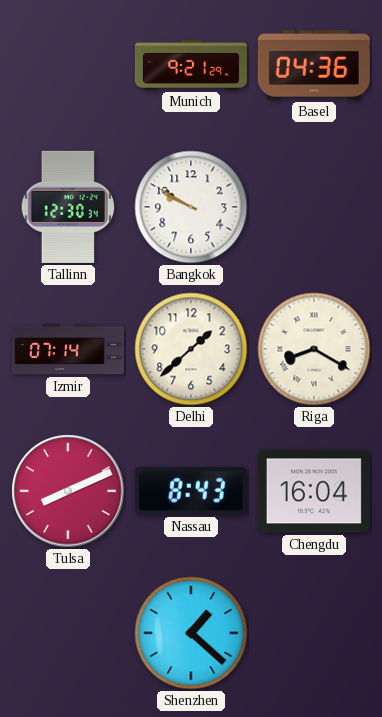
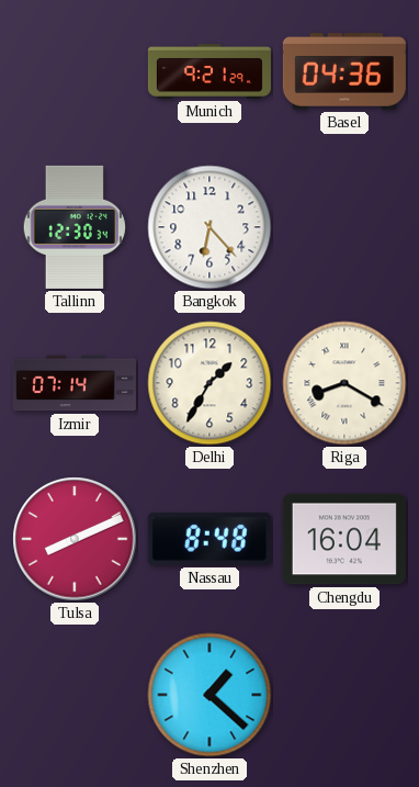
Bangkok: 9:50 -> 6:23 (209, 227)
Delhi: 1:38 -> 1:35 (209, 383)
Nassau: 8:43 -> 8:48 (209, 539)
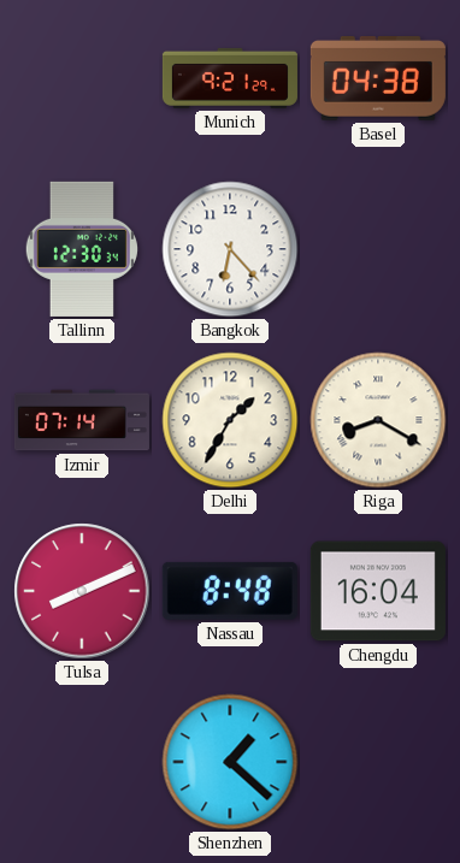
Basel: 04:36 -> 04:38 (378, 79)
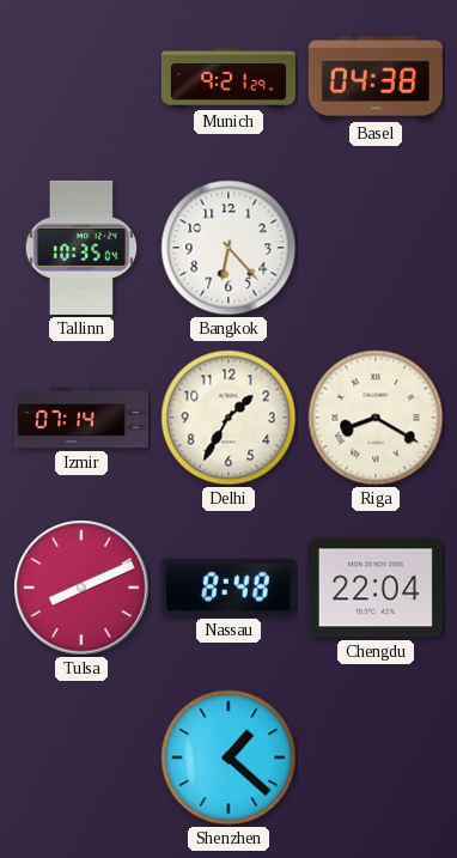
Tallinn: 12:30 -> 10:35 (81, 248)
Chengdu: 16:04 -> 22:04 (376, 588)
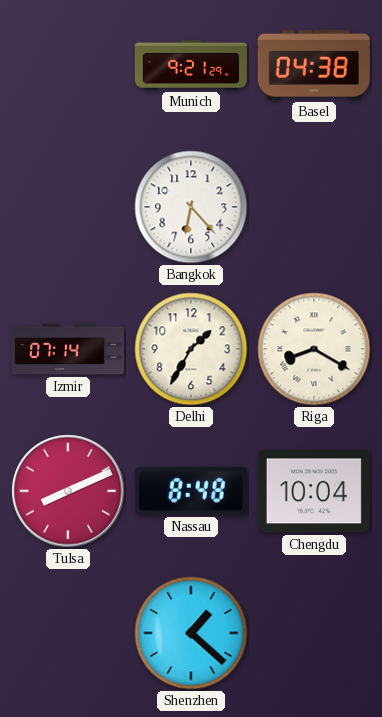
Tallinn: 10:35 -> none (81, 248)
Chengdu: 22:04 -> 10:04 (314, 491)
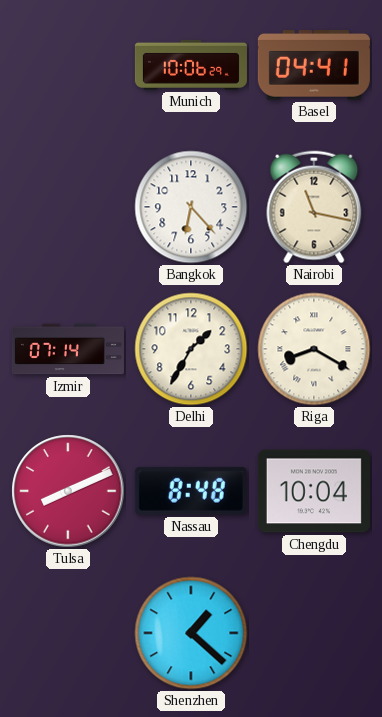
Munich: 9:21 -> 10:06 (191, 65)
Basel: 04:38 -> 04:41 (314, 66)
Nairobi: none -> 11:17 (314, 207)
